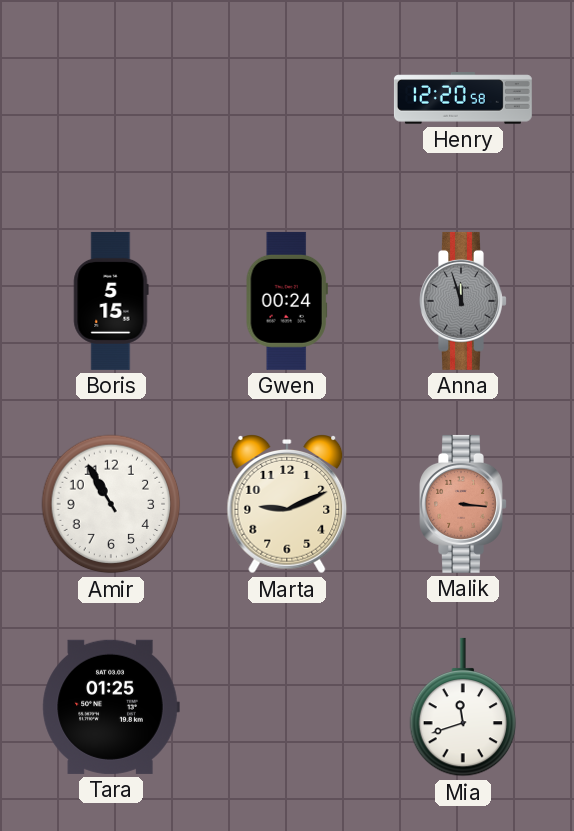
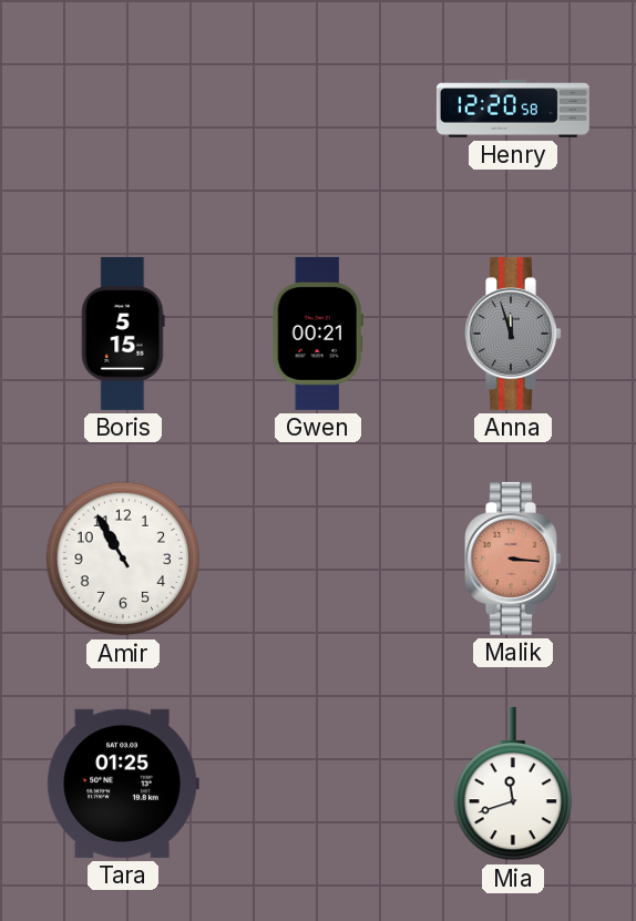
Gwen: 00:24 -> 00:21 (318, 334)
Marta: 9:11 -> none (287, 504)
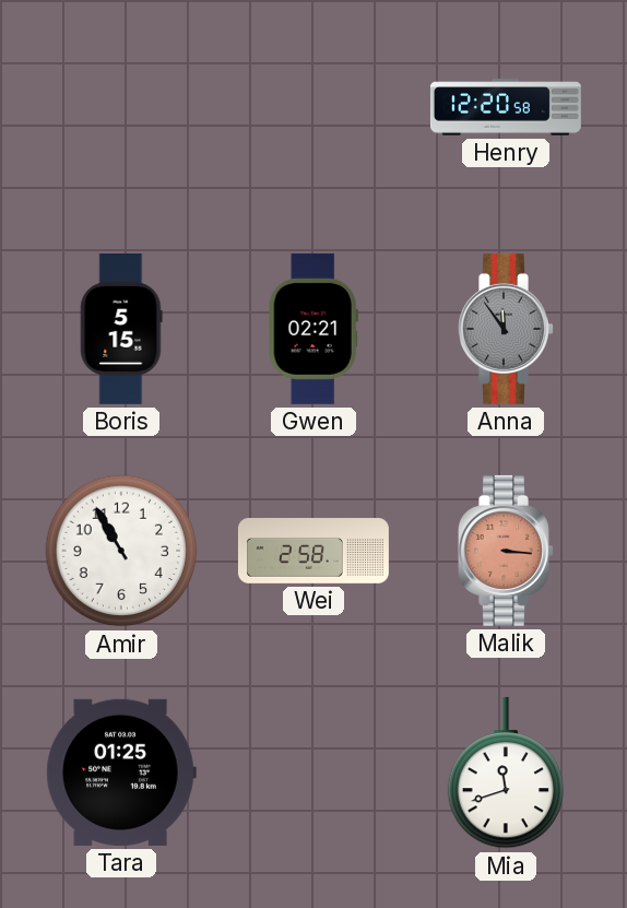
Gwen: 00:21 -> 02:21 (313, 329)
Anna: 11:57 -> 11:54 (506, 329)
Wei: none -> 2:58 (313, 552)
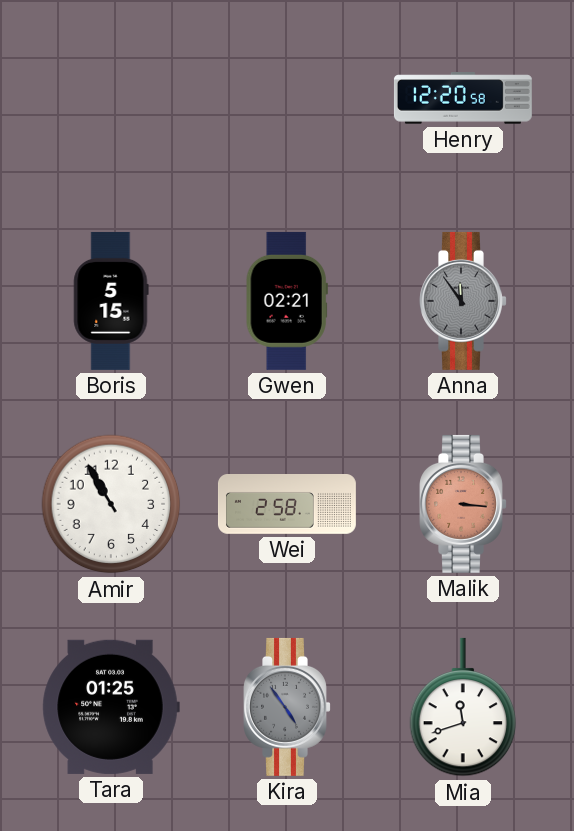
Kira: none -> 4:54 (287, 707)
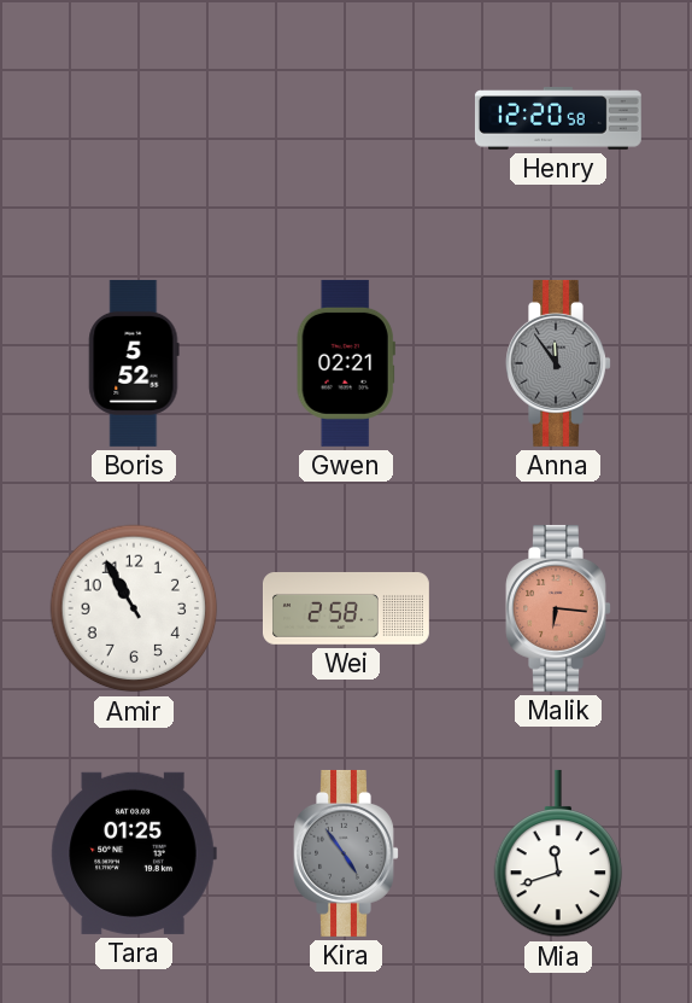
Boris: 5:15 -> 5:52 (134, 363)
Malik: 3:16 -> 6:16 (558, 608)
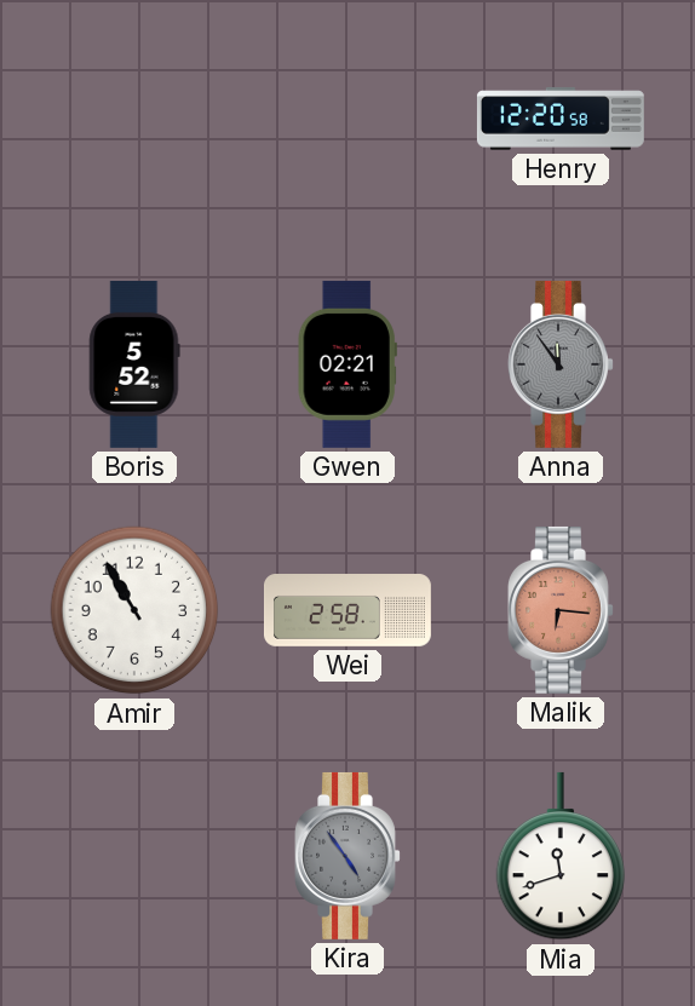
Tara: 01:25 -> none (134, 853)
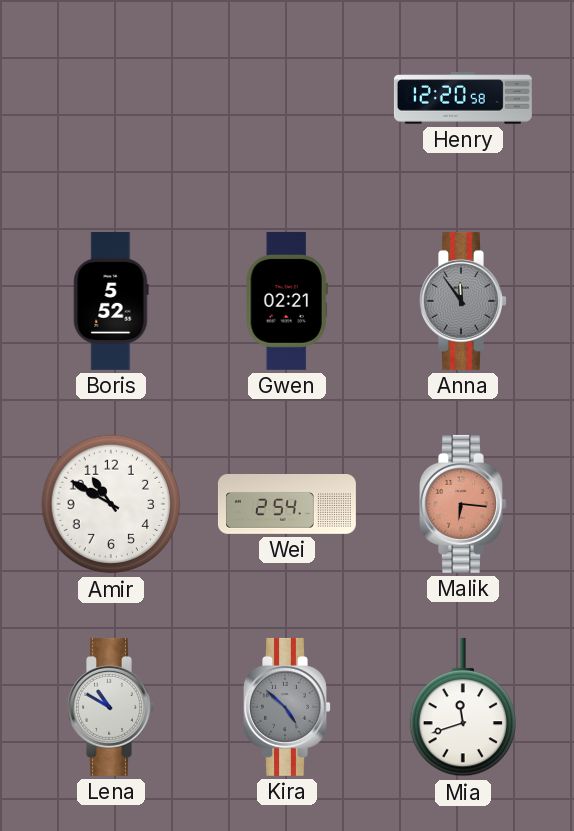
Amir: 10:55 -> 10:50 (111, 504)
Wei: 2:58 -> 2:54 (287, 505)
Lena: none -> 10:50 (111, 707)
Kira: 4:54 -> 4:52 (287, 707)
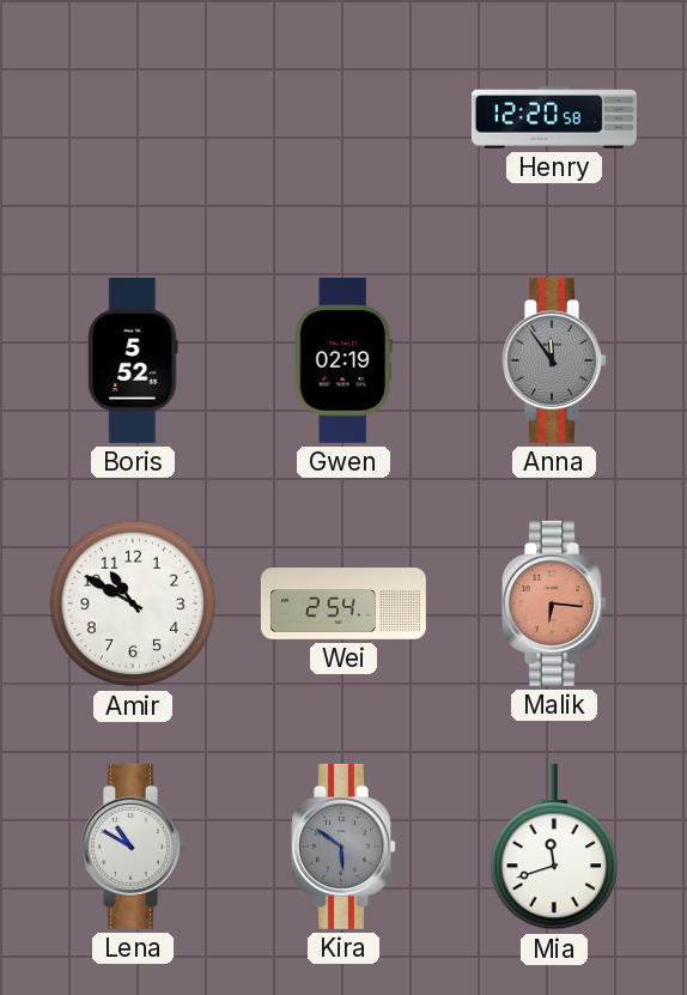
Gwen: 02:21 -> 02:19 (343, 360)
Kira: 4:52 -> 5:51 (343, 847)
